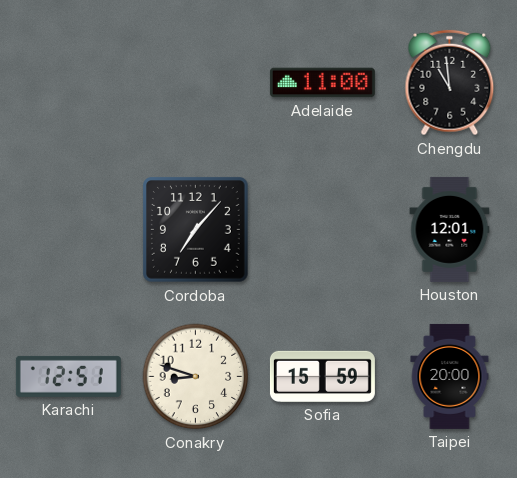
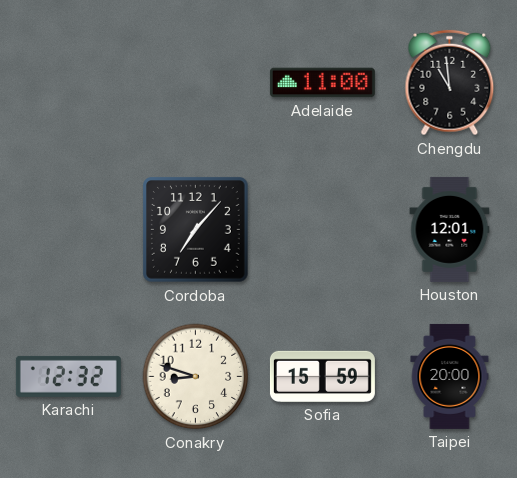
Karachi: 12:51 -> 12:32 (68, 376)
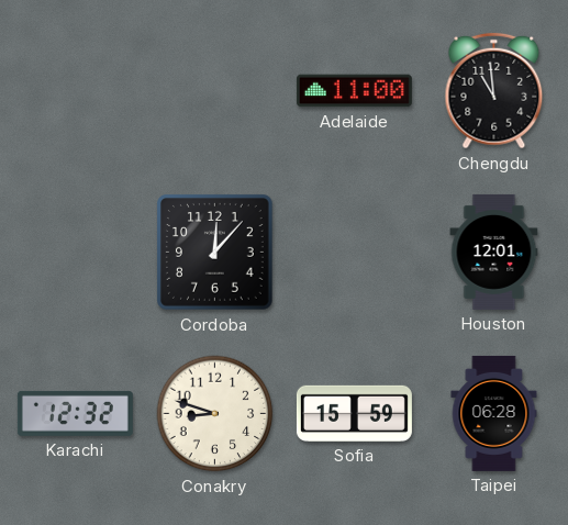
Cordoba: 7:07 -> 12:07 (215, 253)
Taipei: 20:00 -> 06:28 (494, 413)
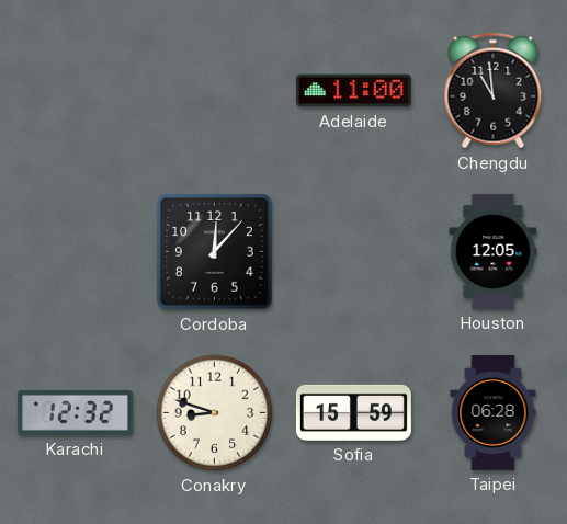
Houston: 12:01 -> 12:05 (494, 251)
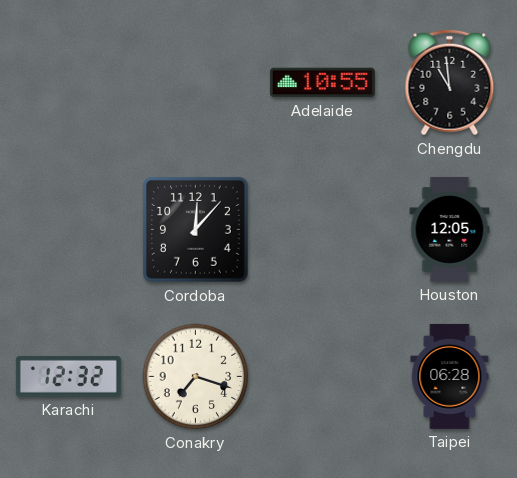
Adelaide: 11:00 -> 10:55 (322, 83)
Conakry: 8:48 -> 7:18 (196, 377)
Sofia: 15:59 -> none (353, 412)
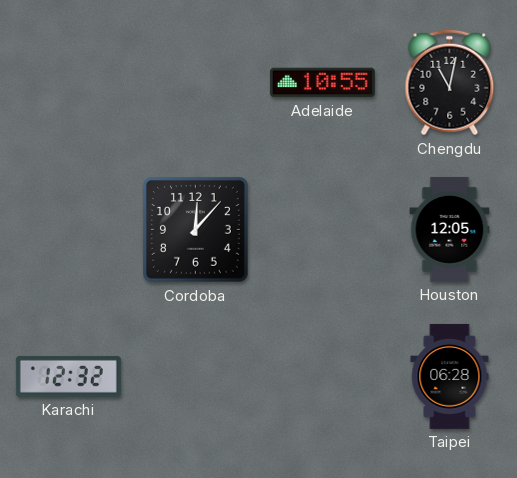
Chengdu: 10:59 -> 11:02 (450, 83)
Conakry: 7:18 -> none (196, 377)
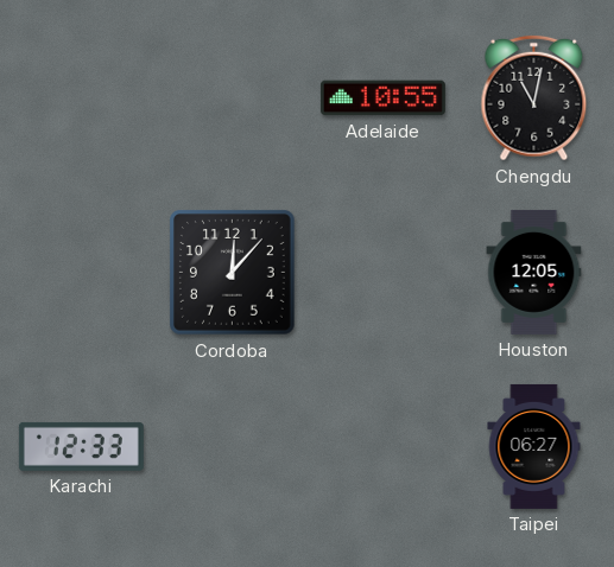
Karachi: 12:32 -> 12:33 (81, 446)
Taipei: 06:28 -> 06:27 (534, 446)
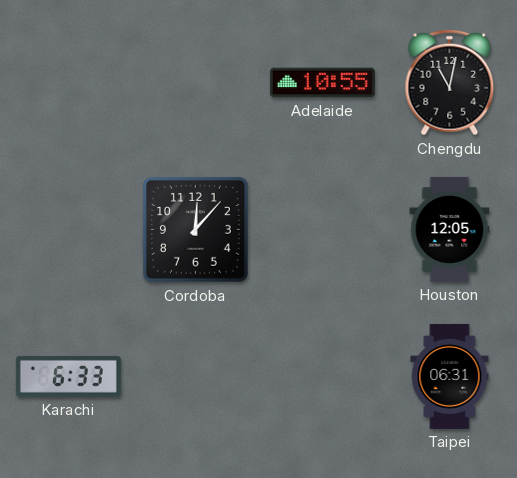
Karachi: 12:33 -> 6:33 (68, 376)
Taipei: 06:27 -> 06:31 (450, 376)
